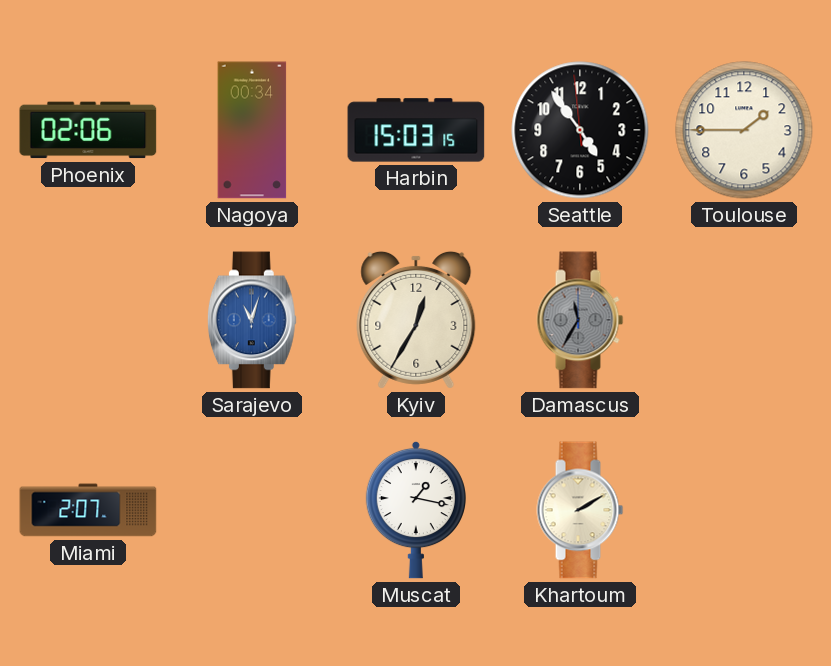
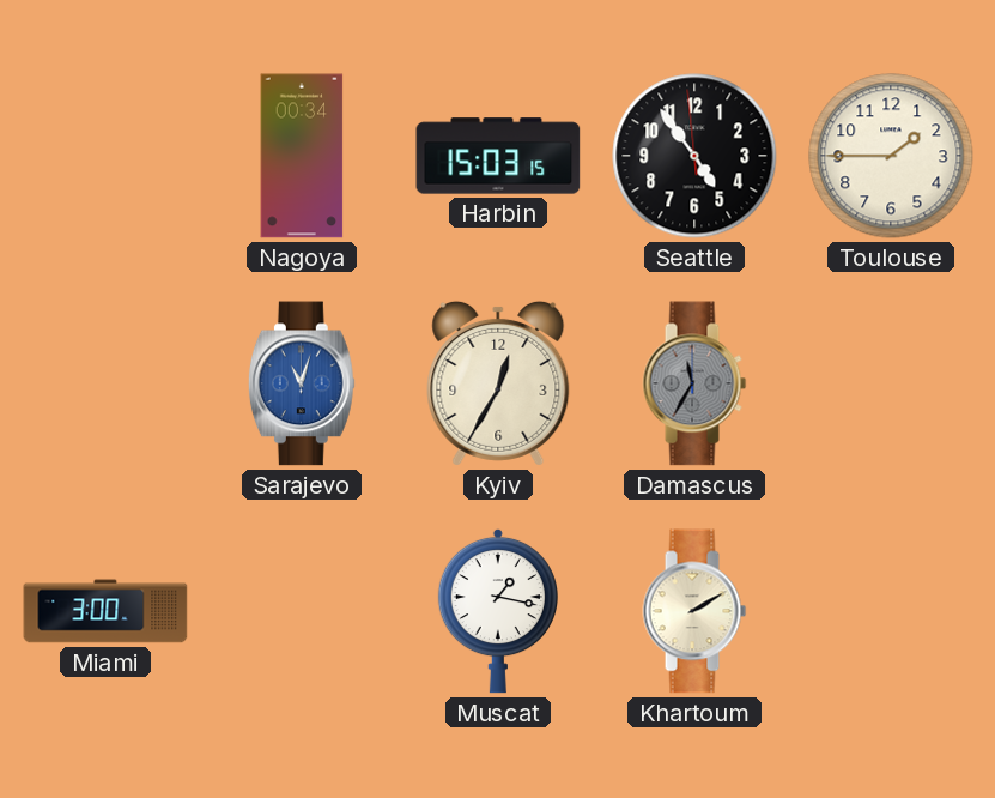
Phoenix: 02:06 -> none (88, 130)
Miami: 2:07 -> 3:00 (105, 611)
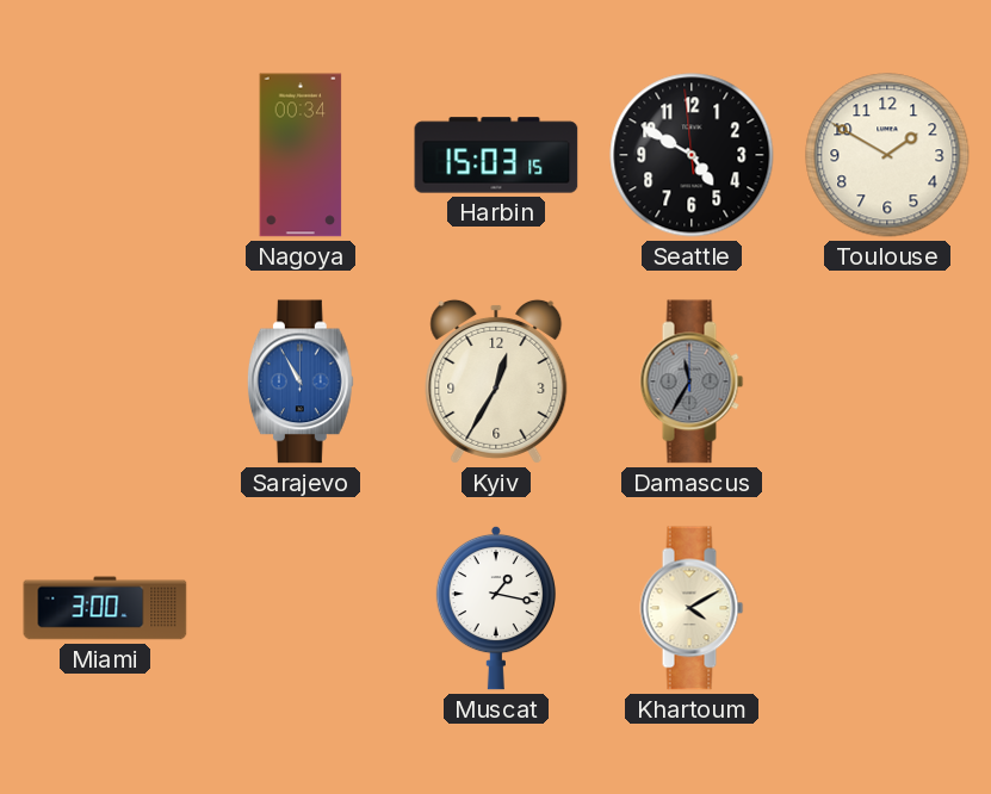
Seattle: 4:53 -> 4:49 (692, 155)
Toulouse: 1:45 -> 1:50 (887, 155)
Sarajevo: 11:03 -> 10:55 (301, 382)
Khartoum: 2:10 -> 4:10 (692, 608)
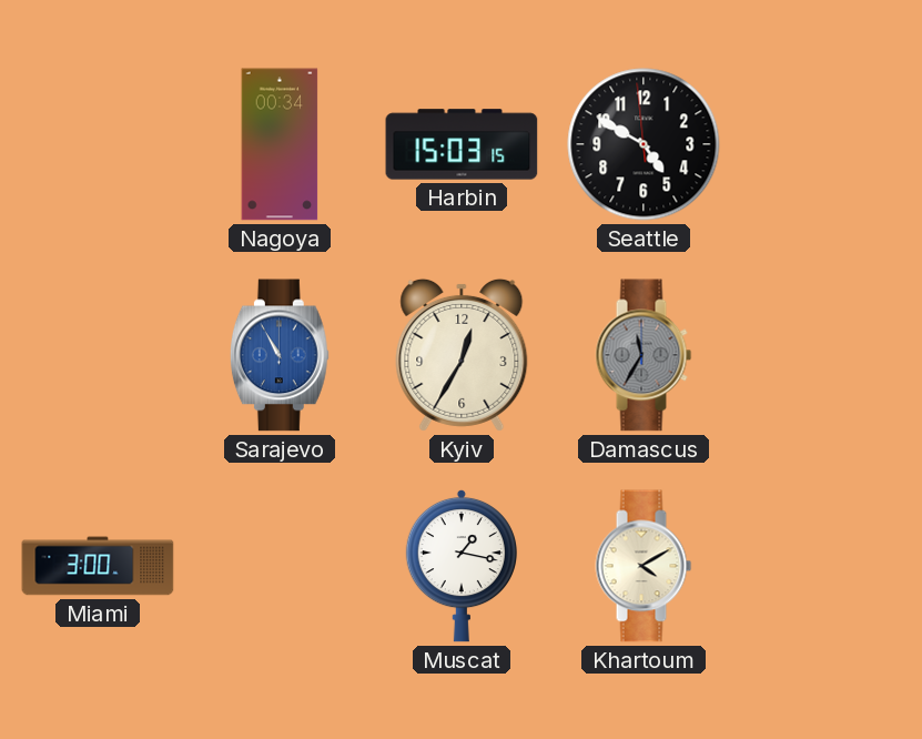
Toulouse: 1:50 -> none (887, 155)
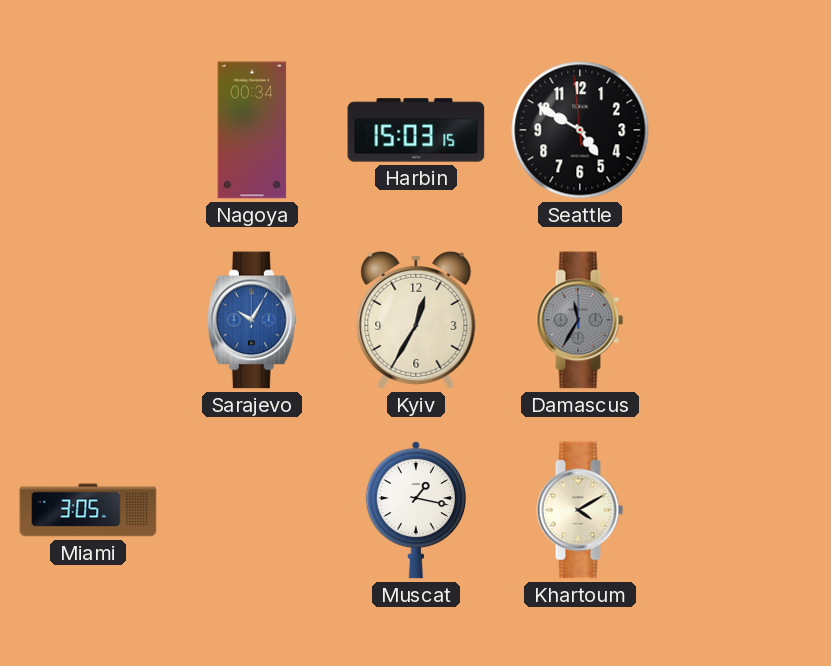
Sarajevo: 10:55 -> 10:05 (252, 320)
Miami: 3:00 -> 3:05 (88, 510)
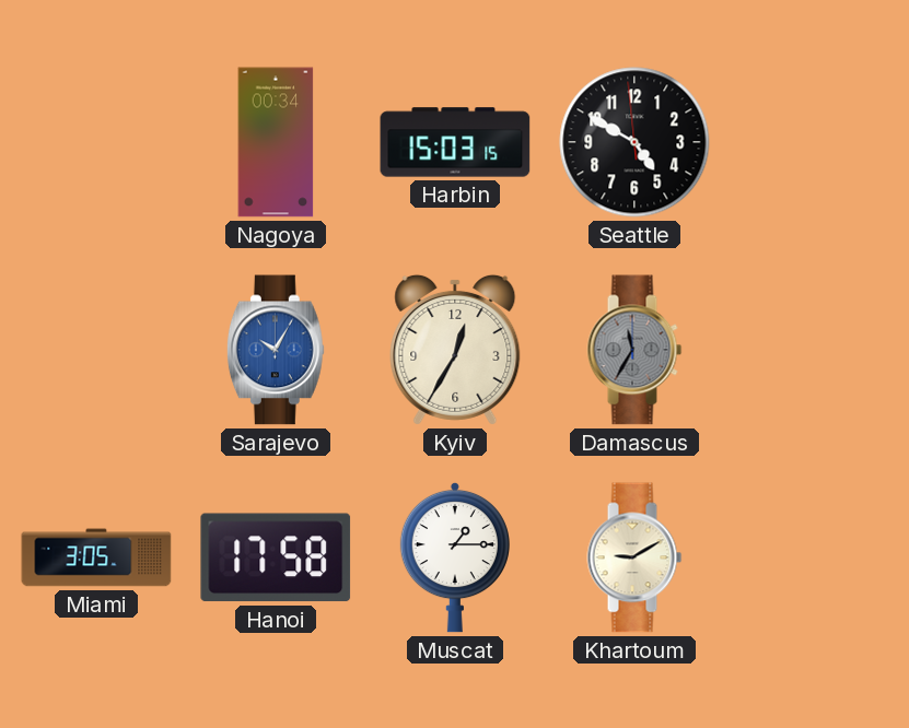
Hanoi: none -> 17:58 (276, 557)
Muscat: 1:17 -> 1:15 (455, 557)
Khartoum: 4:10 -> 9:10 (634, 557)
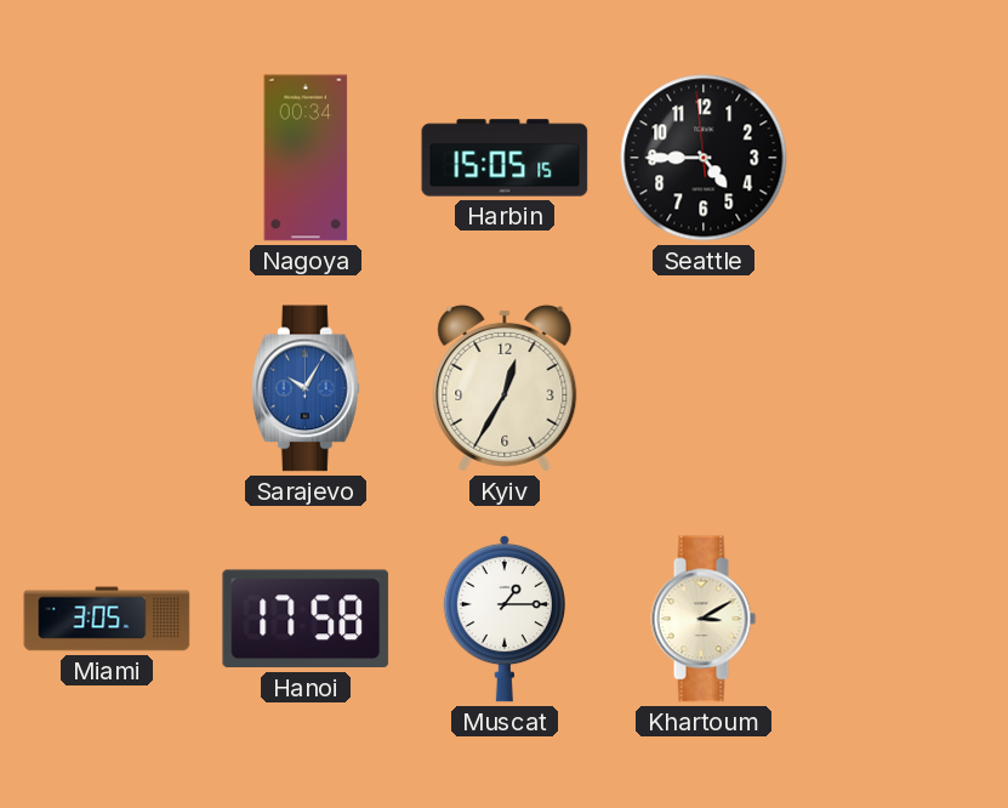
Harbin: 15:03 -> 15:05 (505, 158)
Seattle: 4:49 -> 4:44 (704, 158)
Damascus: 11:35 -> none (634, 350)
Khartoum: 9:10 -> 3:10 (704, 619)
